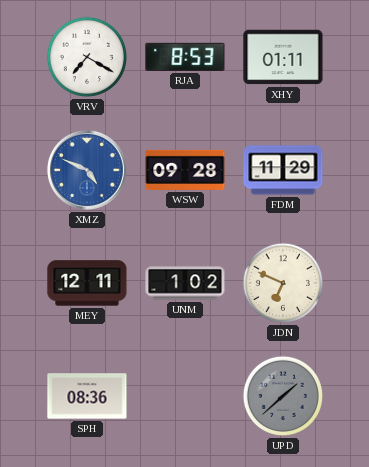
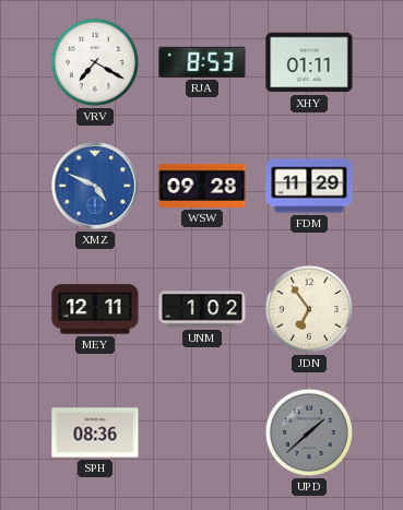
JDN: 6:49 -> 6:54 (309, 309)
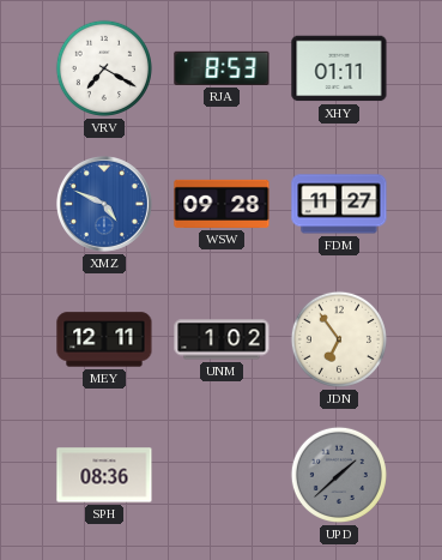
FDM: 11:29 -> 11:27 (339, 204)
